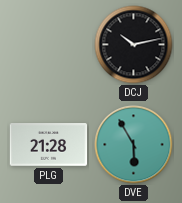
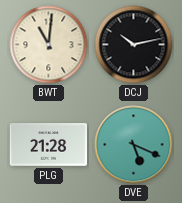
BWT: none -> 11:01 (49, 45)
DVE: 5:55 -> 5:19 (134, 145)
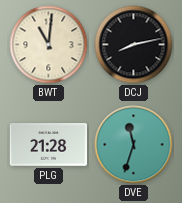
DCJ: 10:13 -> 8:13 (134, 45)
DVE: 5:19 -> 11:33 (134, 145)
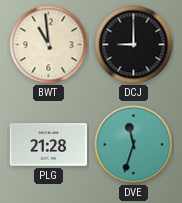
BWT: 11:01 -> 10:59 (49, 45)
DCJ: 8:13 -> 9:00 (134, 45)
